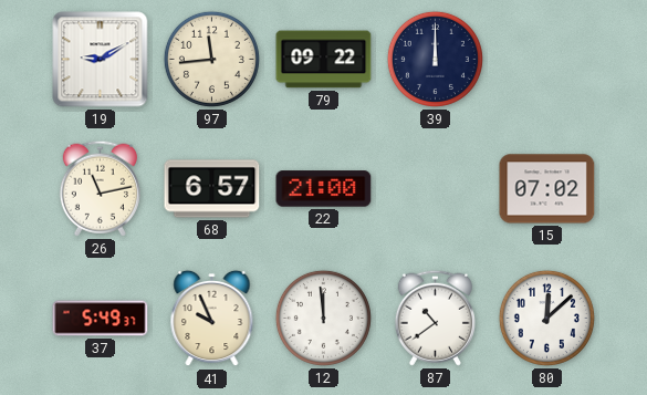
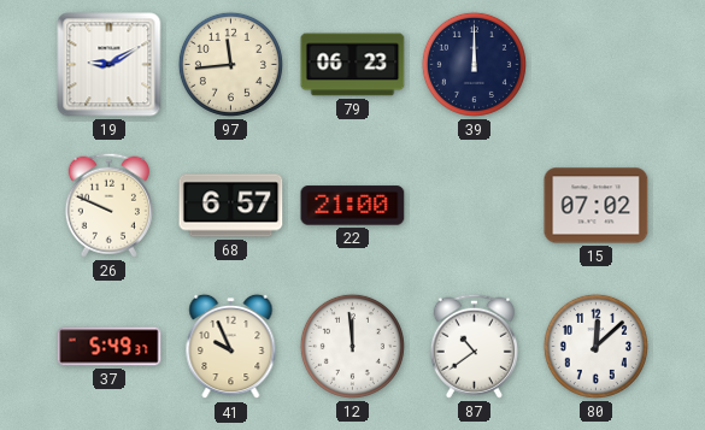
79: 09:22 -> 06:23 (353, 65)
26: 11:13 -> 9:49 (108, 205)
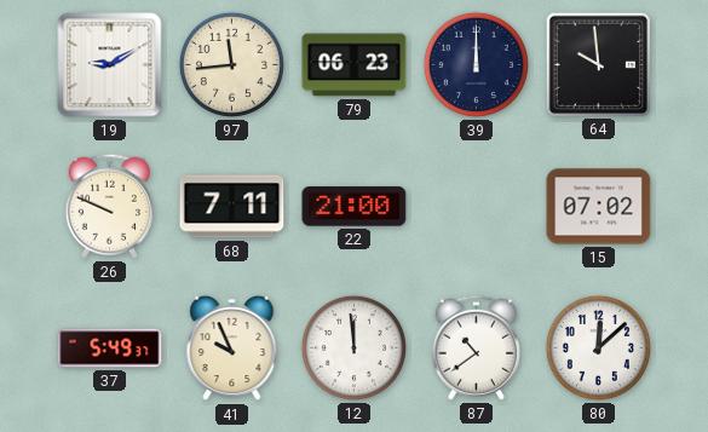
64: none -> 9:59 (598, 64)
68: 6:57 -> 7:11 (232, 207)
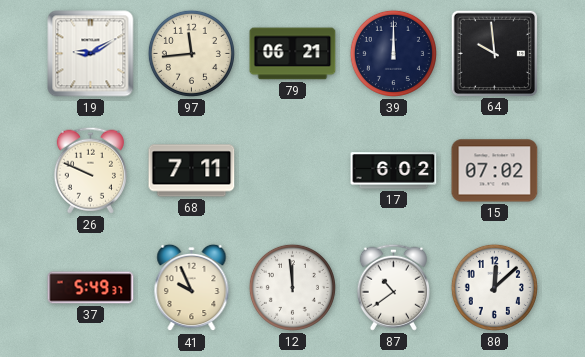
79: 06:23 -> 06:21 (293, 54)
22: 21:00 -> none (355, 207)
17: none -> 6:02 (394, 171)
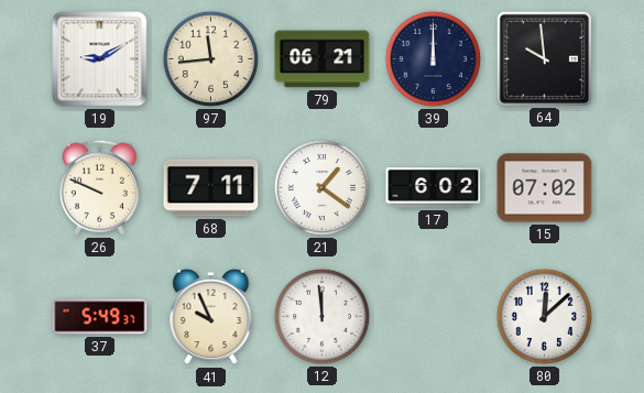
21: none -> 1:21 (321, 187)
87: 10:39 -> none (393, 287)
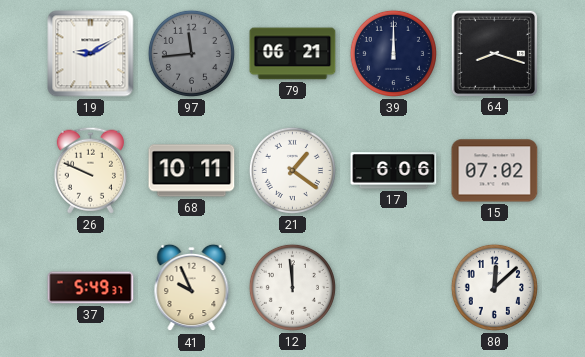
97 dial: cream -> grey (191, 53)
64: 9:59 -> 8:18 (494, 53)
68: 7:11 -> 10:11 (192, 171)
17: 6:02 -> 6:06 (394, 171)
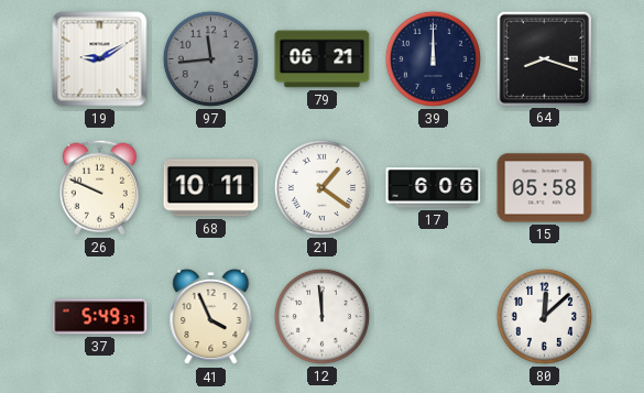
15: 07:02 -> 05:58 (545, 188)
41: 9:56 -> 3:56 (211, 317)
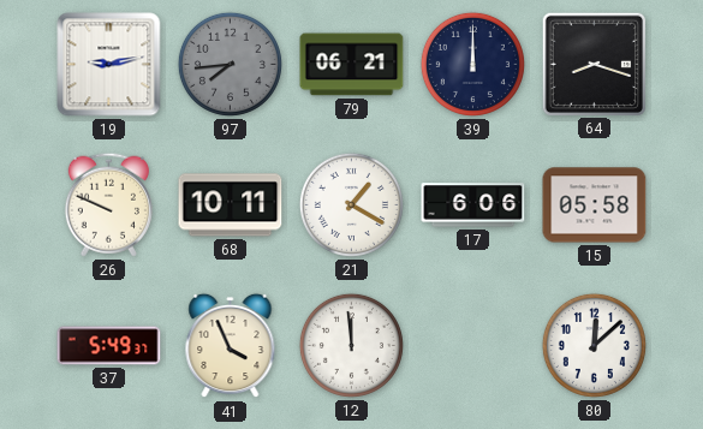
19: 9:10 -> 9:13 (109, 65)
97: 11:44 -> 7:44 (230, 64)
21: 1:21 -> 1:20 (351, 204)
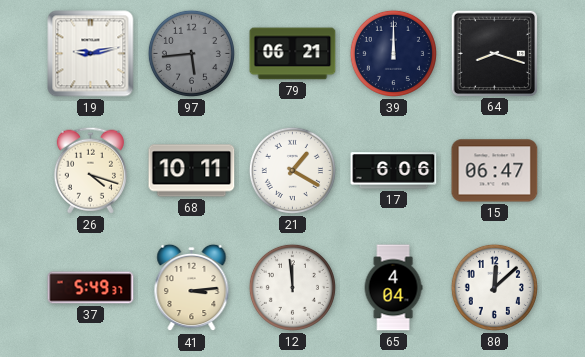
97: 7:44 -> 5:44 (191, 53)
26: 9:49 -> 4:18 (90, 170)
15: 05:58 -> 06:47 (495, 171)
41: 3:56 -> 3:14 (192, 288)
65: none -> 4:04 (393, 288)
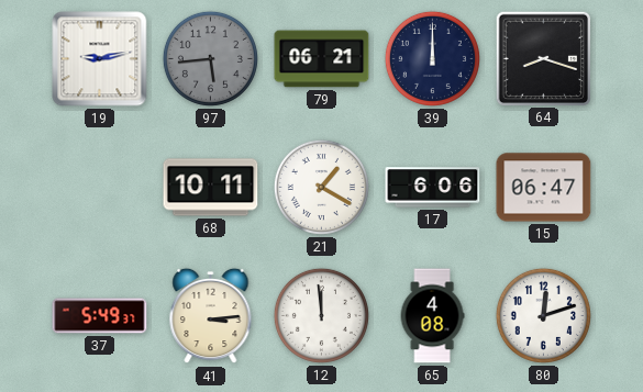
26: 4:18 -> none (90, 170)
65: 4:04 -> 4:08 (432, 316)
80: 12:08 -> 12:12 (543, 315)
